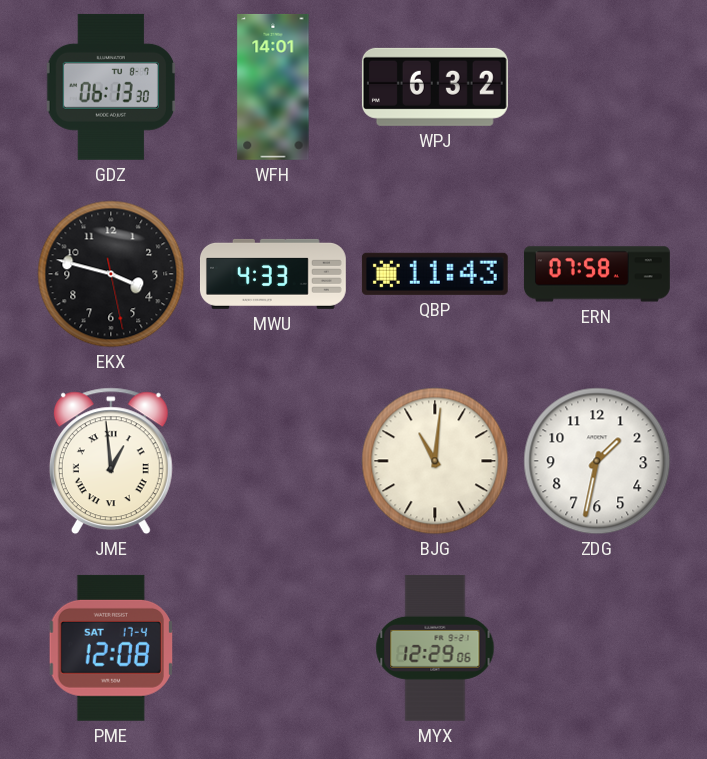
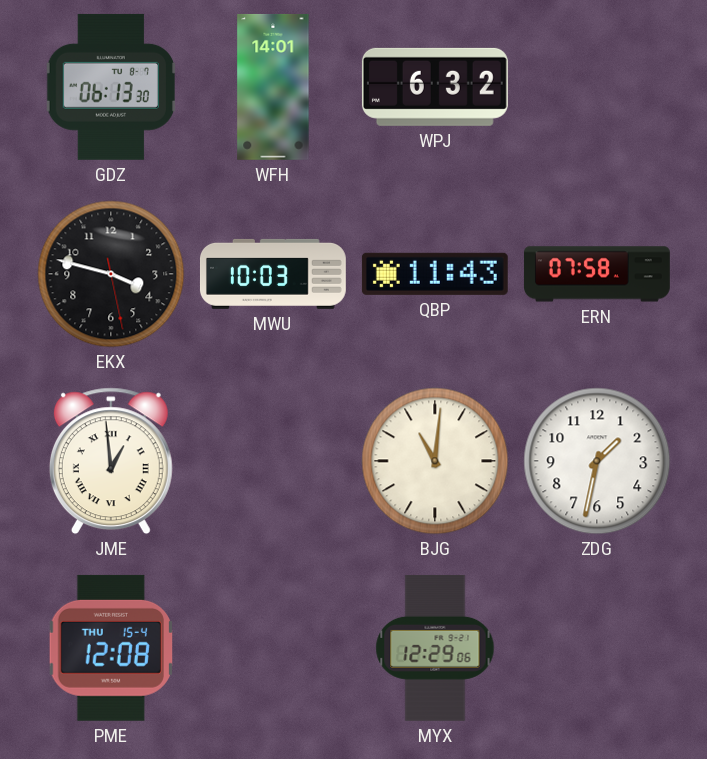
MWU: 4:33 -> 10:03 (273, 274)
PME date: SAT 17-4 -> THU 15-4 (111, 648)
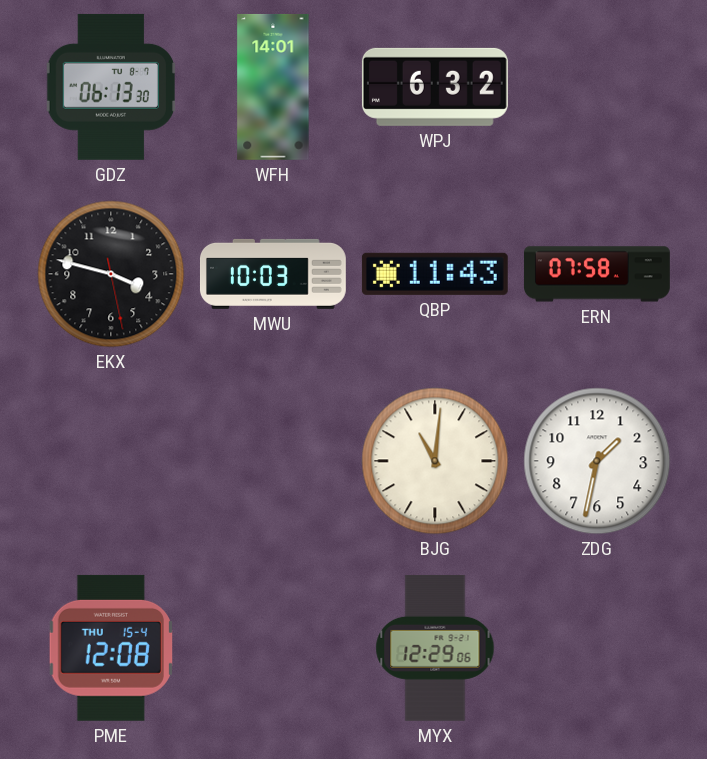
JME: 12:59 -> none (111, 461)
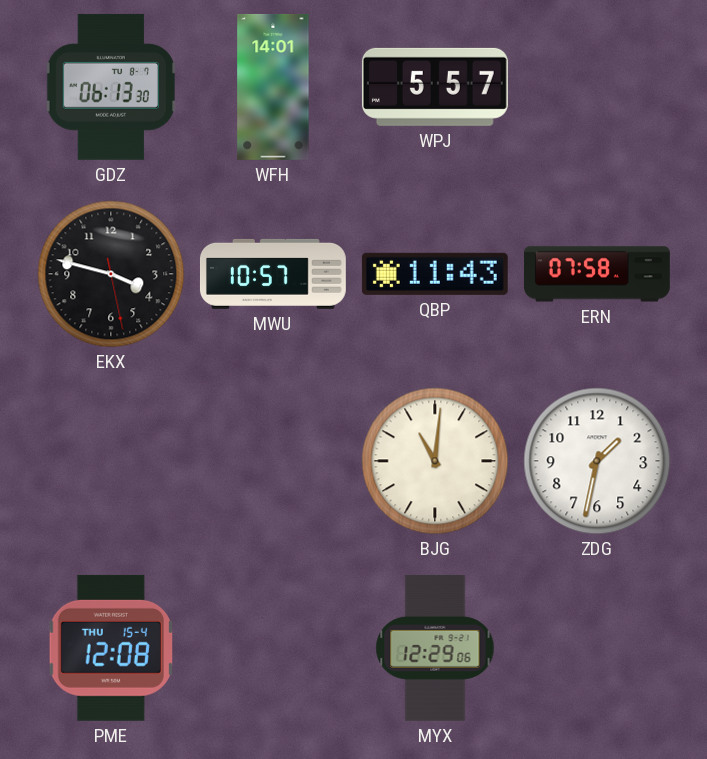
WPJ: 6:32 -> 5:57 (435, 87)
MWU: 10:03 -> 10:57 (273, 274)
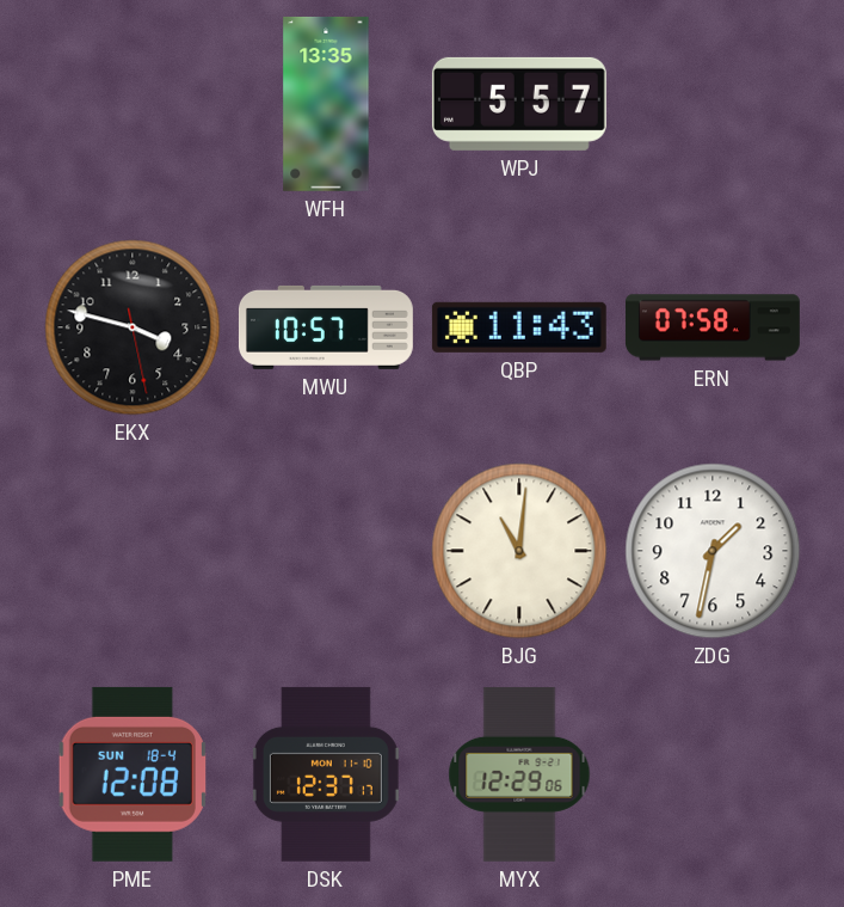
GDZ: 06:13 -> none (111, 87)
WFH: 14:01 -> 13:35 (326, 104)
PME date: THU 15-4 -> SUN 18-4 (133, 774)
DSK: none -> 12:37 (326, 774)
